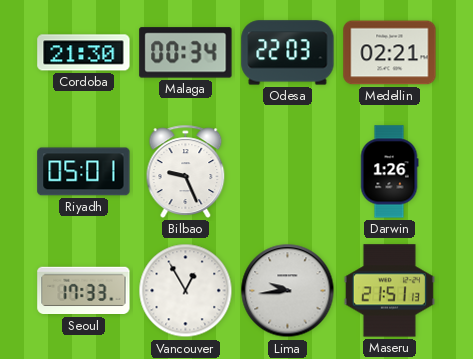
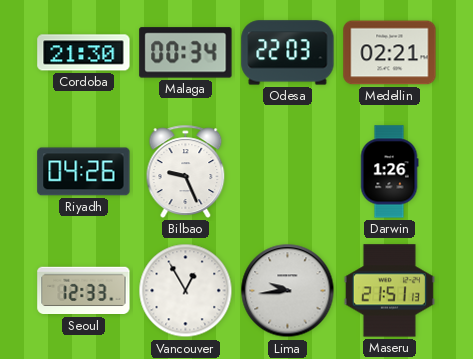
Riyadh: 05:01 -> 04:26 (84, 172)
Seoul: 17:33 -> 12:33 (84, 291)
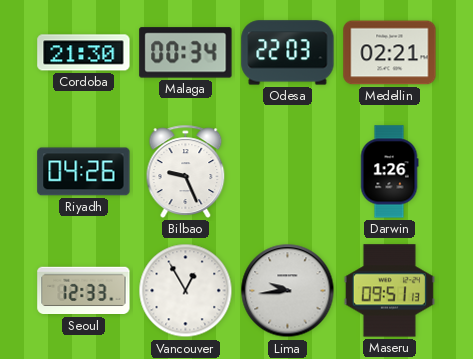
Maseru: 21:51 -> 09:51 (389, 291)
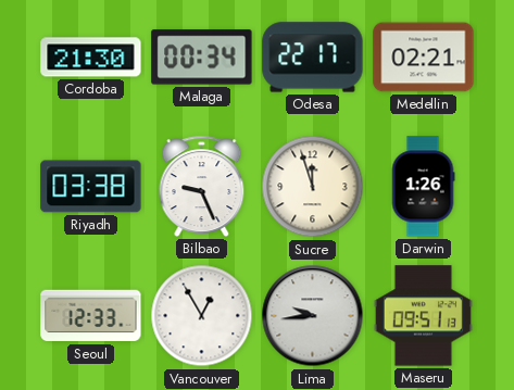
Odesa: 22:03 -> 22:17 (313, 58)
Riyadh: 04:26 -> 03:38 (91, 187)
Sucre: none -> 11:57 (313, 187)
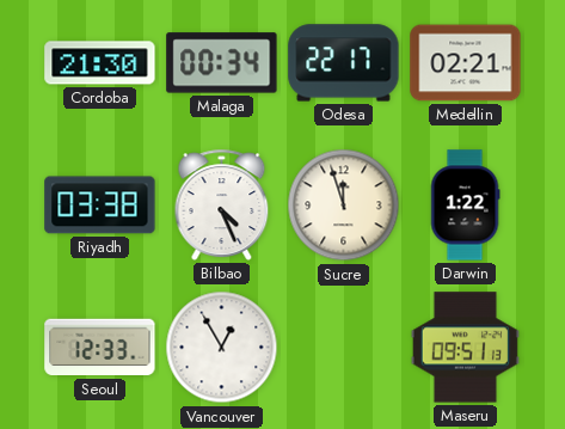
Bilbao: 9:26 -> 4:26 (222, 204)
Darwin: 1:26 -> 1:22 (465, 206)
Lima: 9:44 -> none (313, 316)
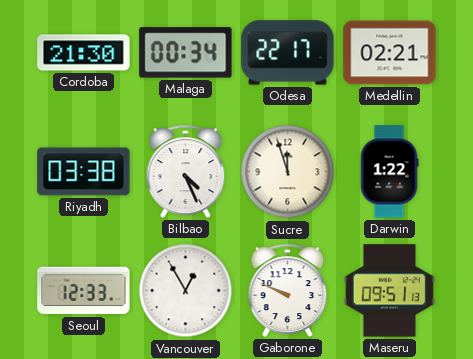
Gaborone: none -> 9:49 (288, 290)
